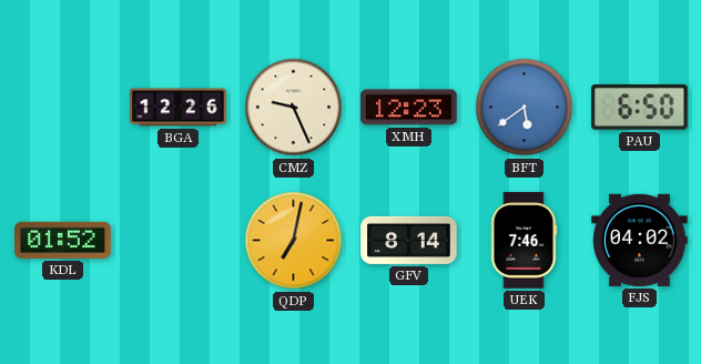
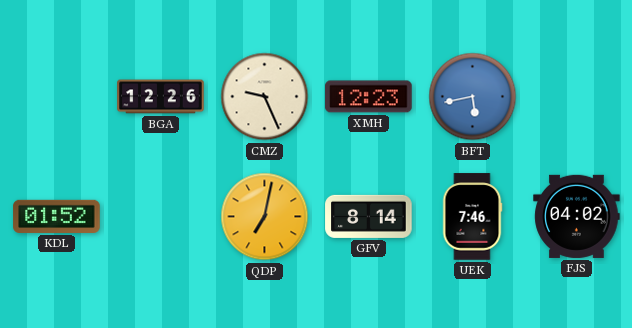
BFT: 5:39 -> 5:43 (473, 97)
PAU: 6:50 -> none (640, 108)
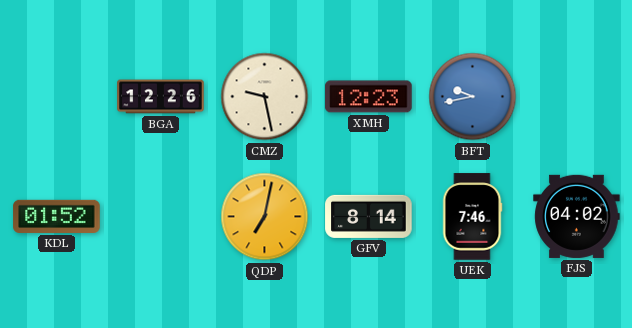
CMZ: 9:26 -> 9:28 (265, 97)
BFT: 5:43 -> 9:43 (473, 97)
